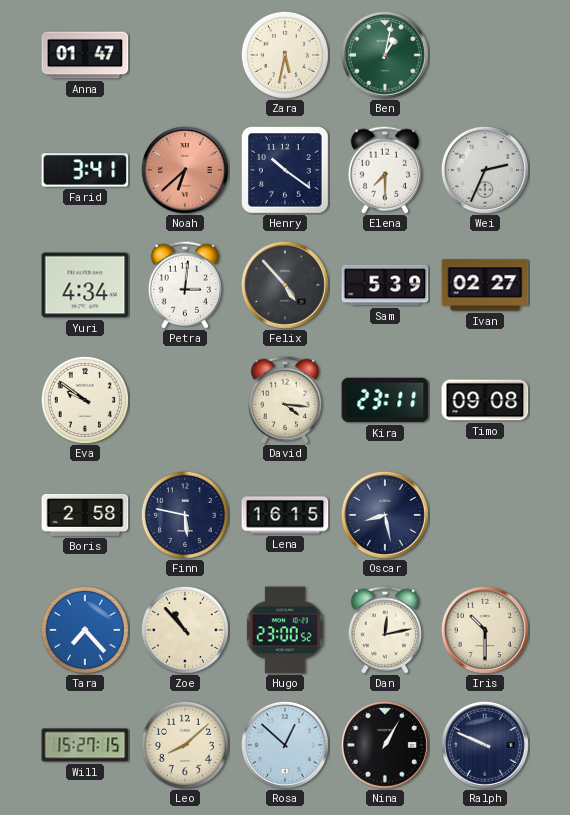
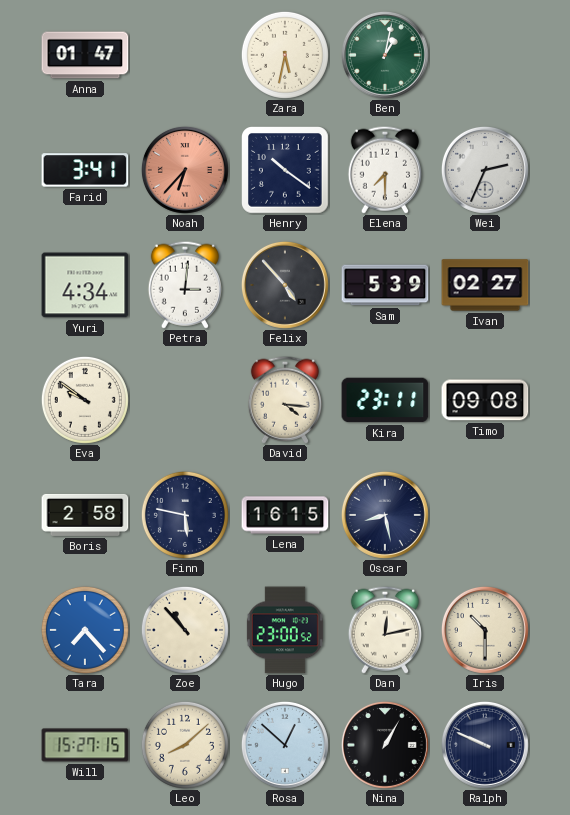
Noah: 6:38 -> 6:37 (185, 170)
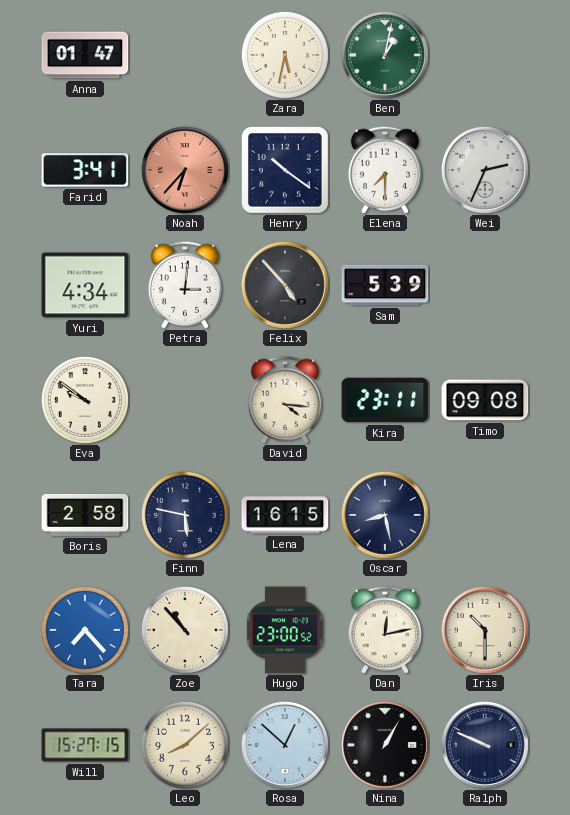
Ivan: 02:27 -> none (485, 285)
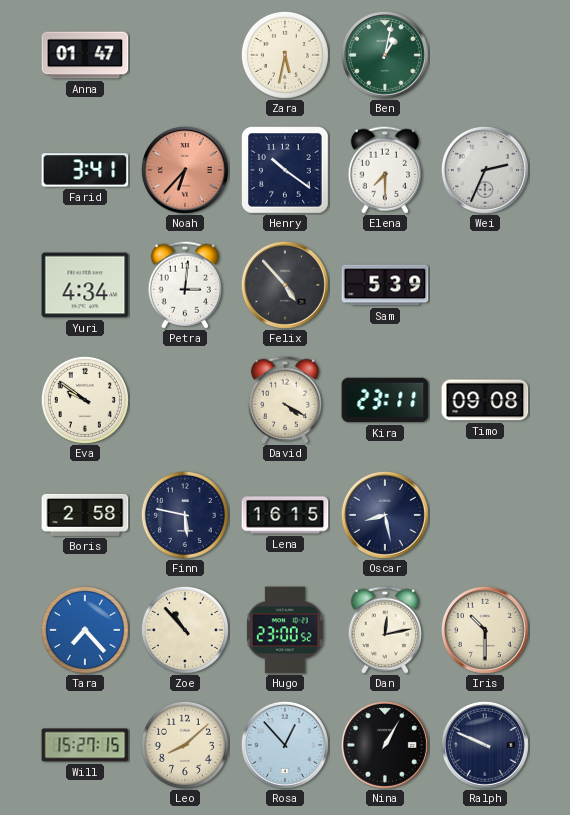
David: 4:16 -> 4:20 (284, 400)
Rosa: 12:52 -> 12:53 (285, 745)
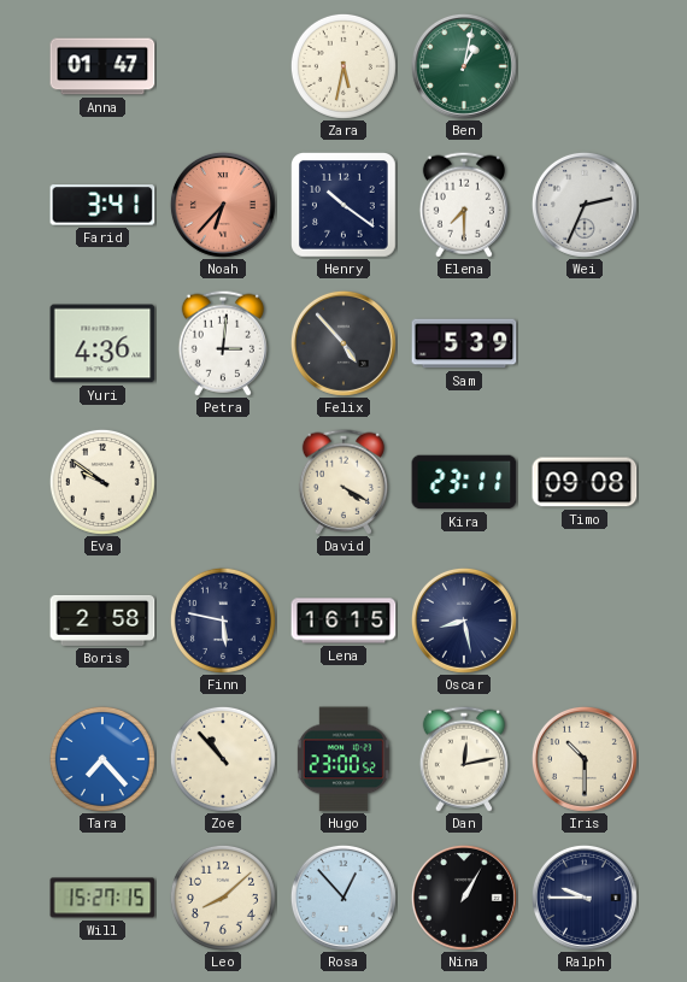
Yuri: 4:34 -> 4:36 (102, 343)
Ralph: 9:49 -> 9:45 (585, 898)
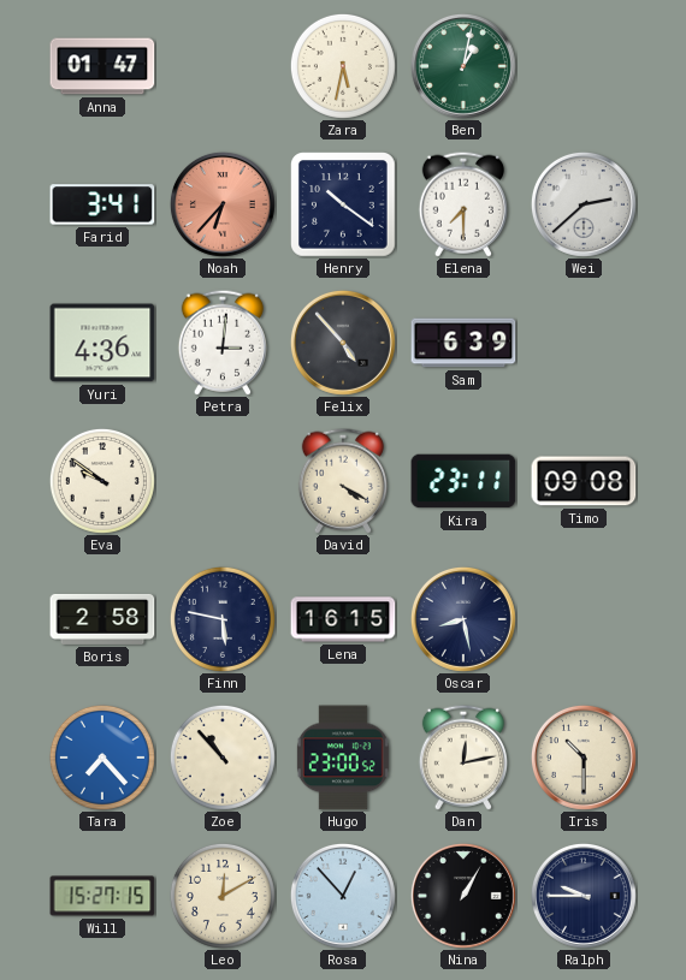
Wei: 2:34 -> 2:38 (584, 204)
Sam: 5:39 -> 6:39 (463, 343)
Leo: 8:08 -> 12:10 (223, 896)
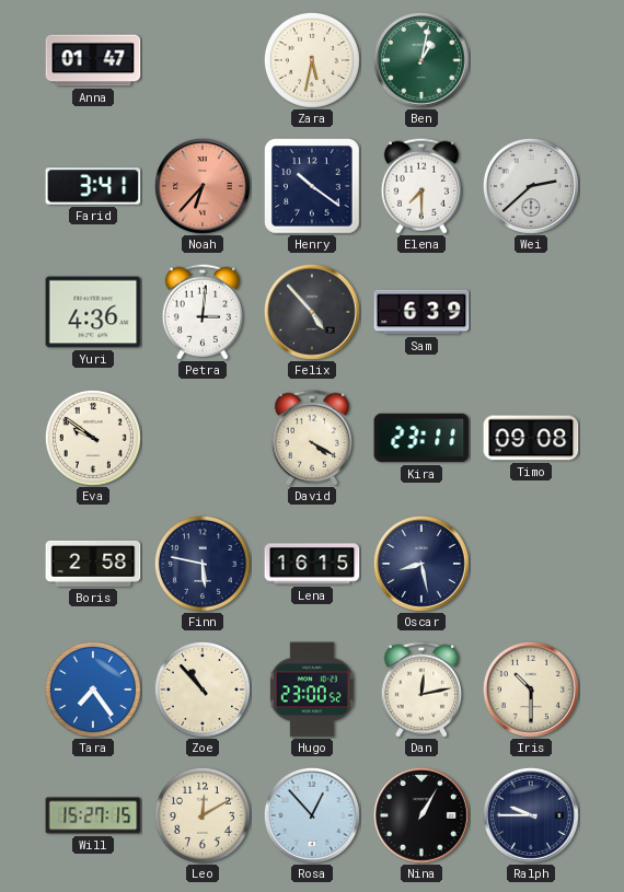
Tara: 7:23 -> 7:24 (93, 690)
